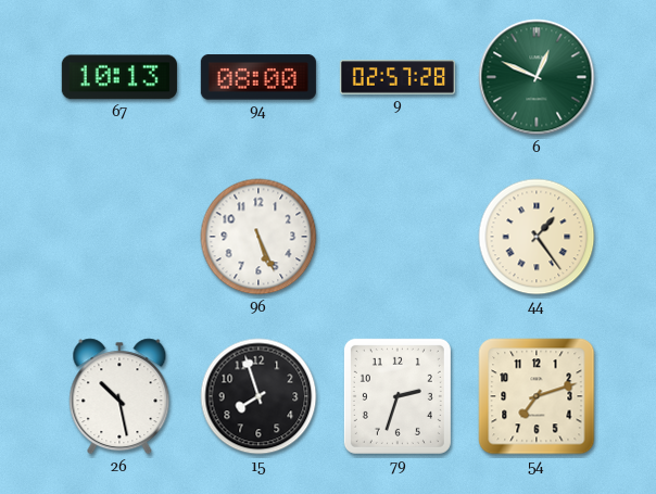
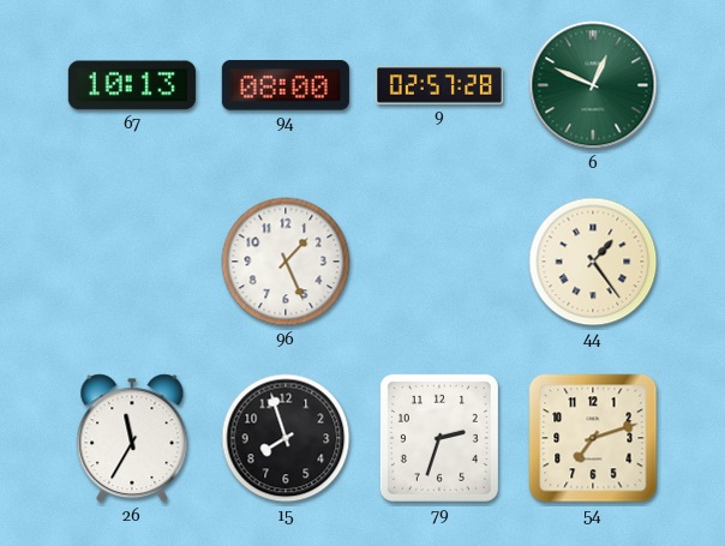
96: 5:26 -> 1:26 (286, 262)
26: 10:28 -> 11:35 (132, 438)
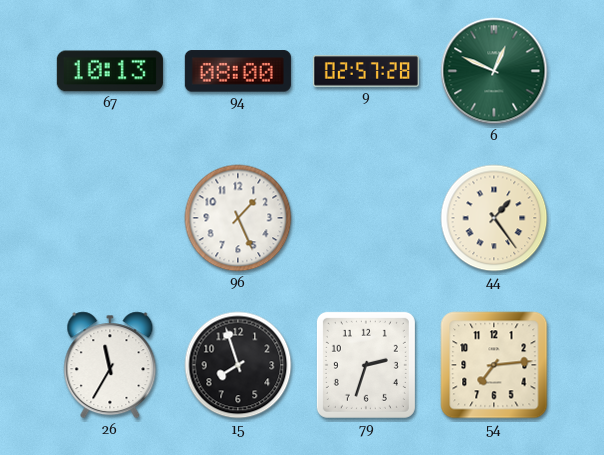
54: 7:12 -> 7:14 (494, 365)
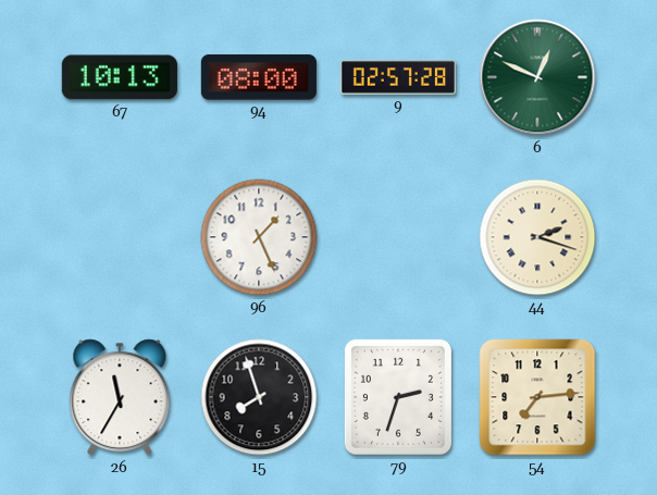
44: 1:24 -> 2:18 (537, 237)
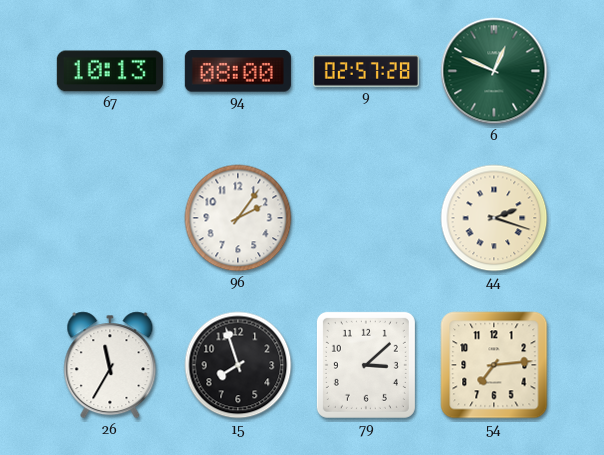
96: 1:26 -> 2:06 (238, 218)
79: 2:33 -> 3:08 (366, 365)
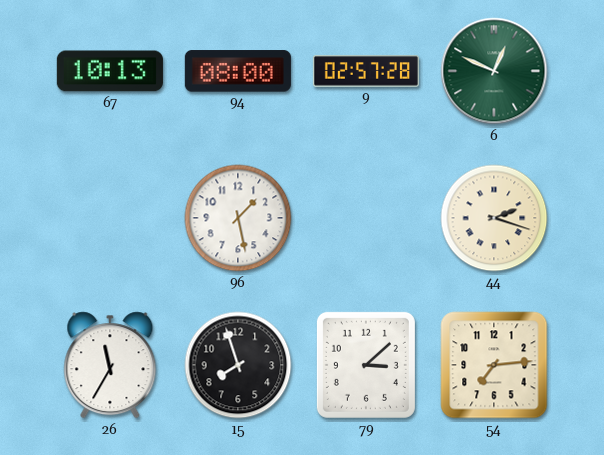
96: 2:06 -> 1:28 (238, 218)
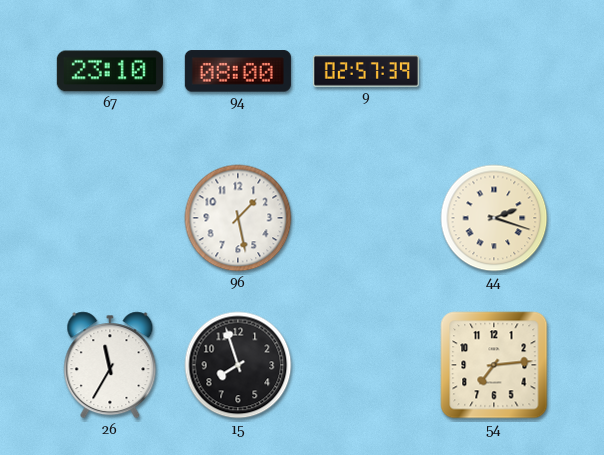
67: 10:13 -> 23:10 (110, 71)
9: 02:57:28 -> 02:57:39 (366, 71)
6: 12:49 -> none (494, 71)
79: 3:08 -> none (366, 365)
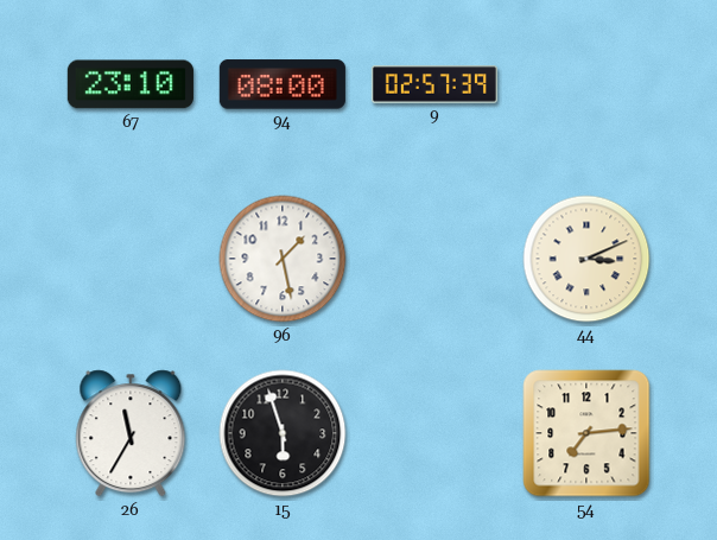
44: 2:18 -> 3:11 (586, 259)
15: 7:57 -> 5:57 (283, 433)
